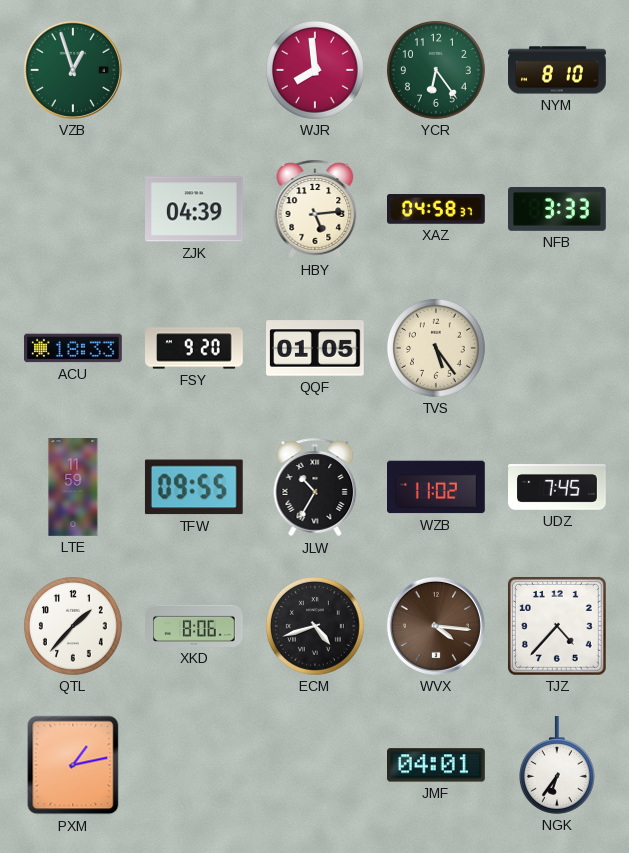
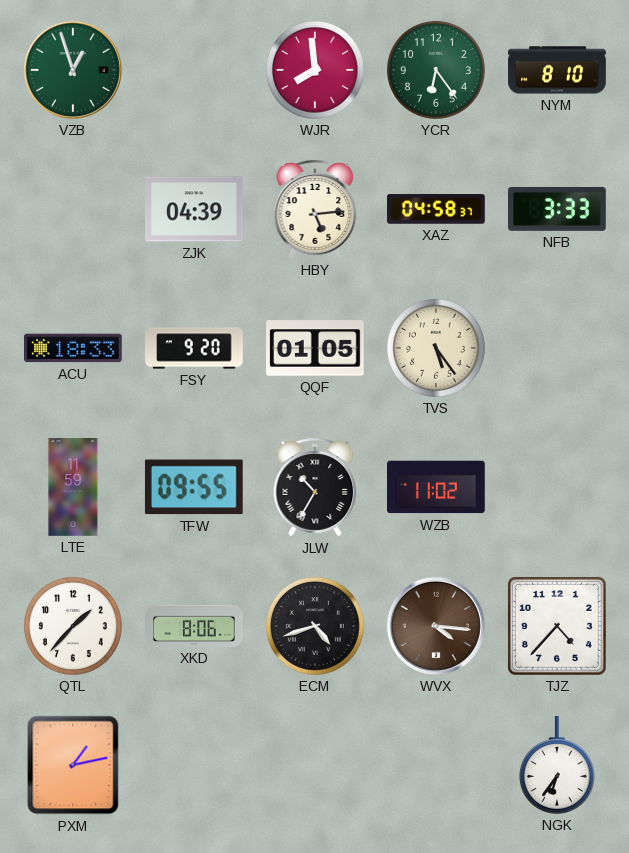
UDZ: 7:45 -> none (558, 488)
JMF: 04:01 -> none (437, 765)
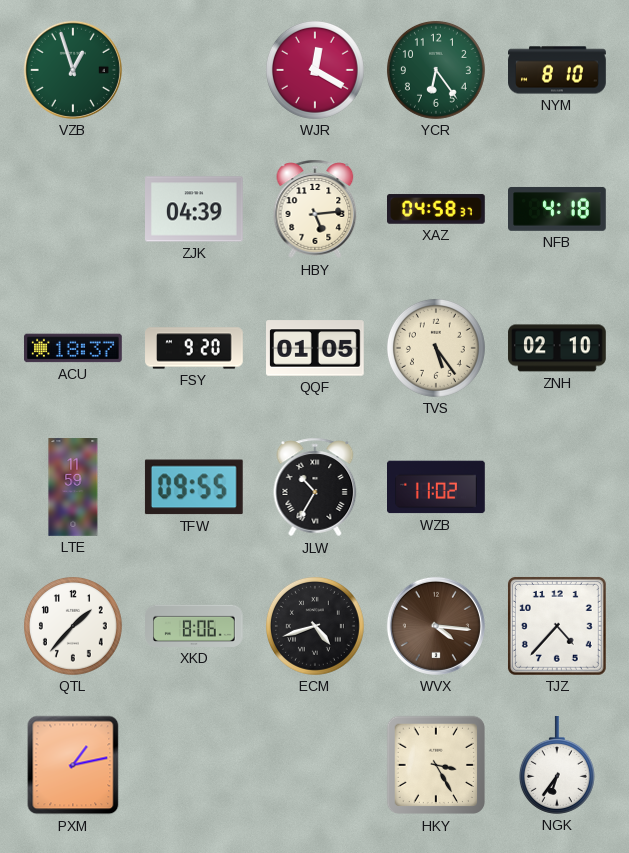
WJR: 7:59 -> 12:20 (315, 70)
NFB: 3:33 -> 4:18 (558, 209)
ACU: 18:33 -> 18:37 (74, 348)
ZNH: none -> 02:10 (557, 348)
HKY: none -> 3:25 (436, 765)
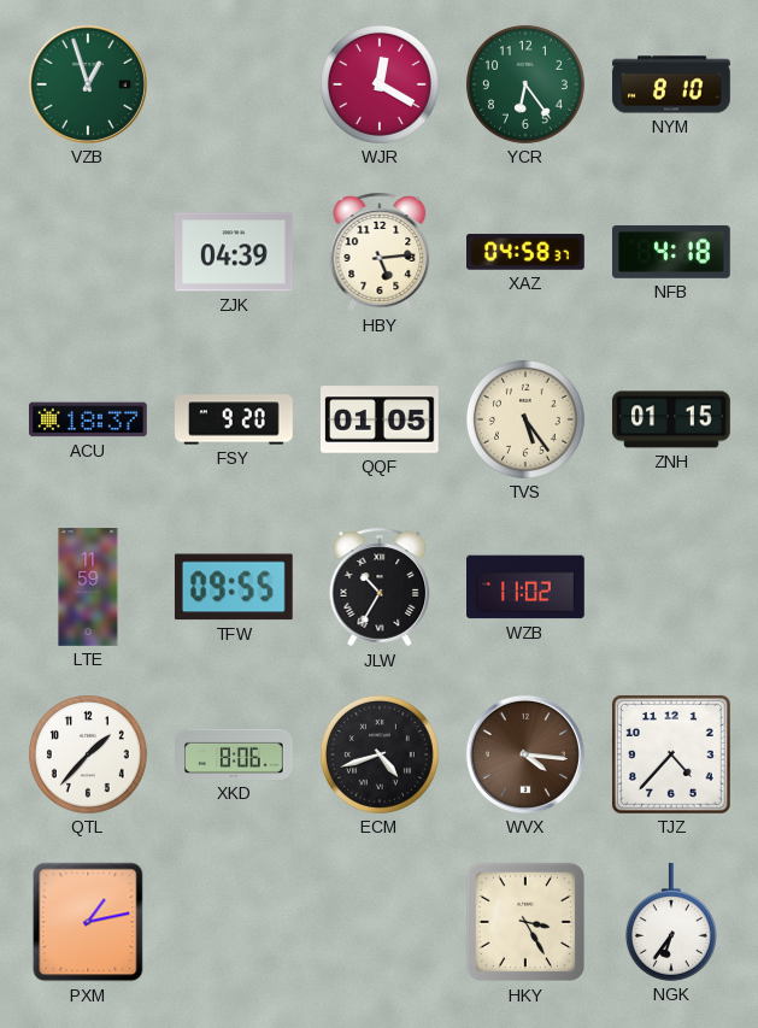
ZNH: 02:10 -> 01:15 (671, 419)
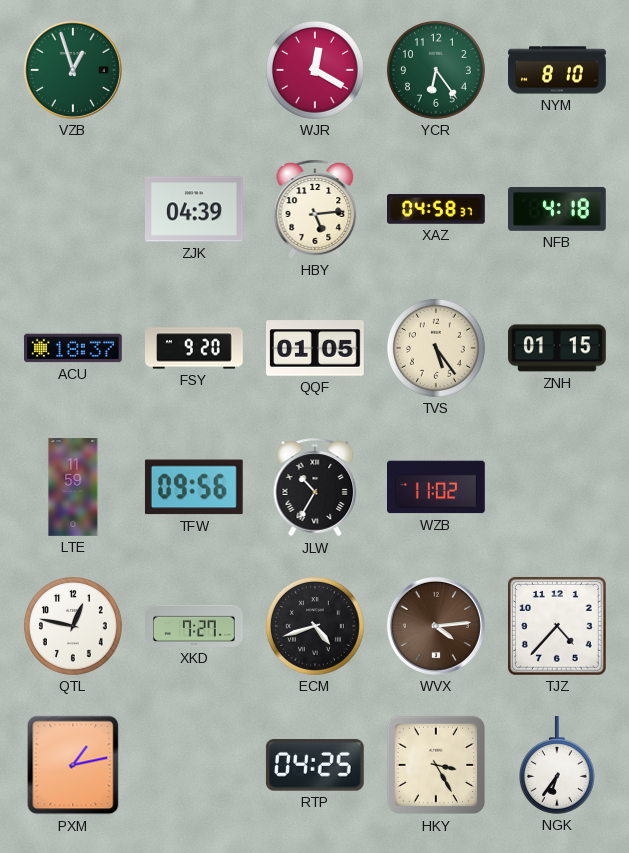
TFW: 09:55 -> 09:56 (194, 487)
QTL: 1:37 -> 12:47 (73, 626)
XKD: 8:06 -> 7:27 (194, 626)
WVX: 4:16 -> 4:14 (436, 626)
RTP: none -> 04:25 (315, 765)
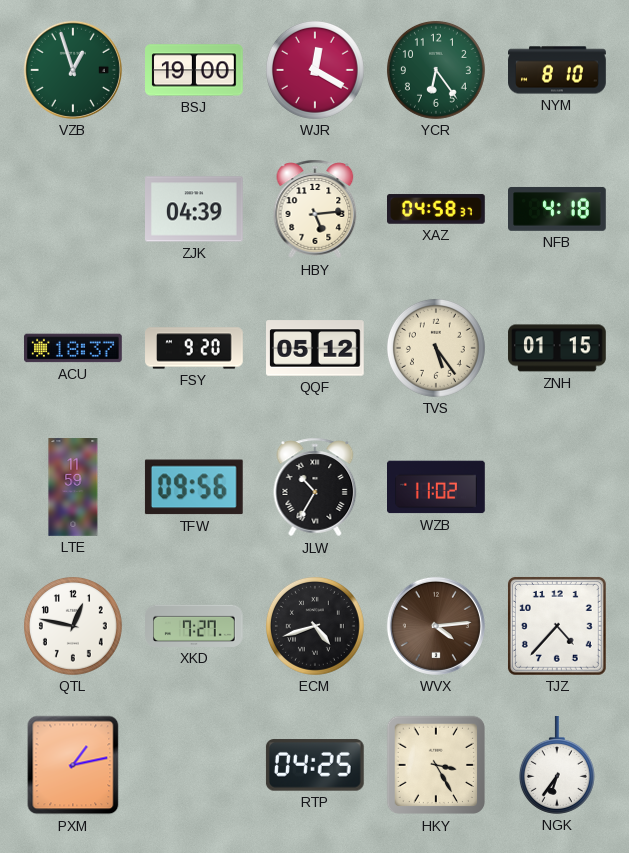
BSJ: none -> 19:00 (194, 70)
QQF: 01:05 -> 05:12 (316, 348)
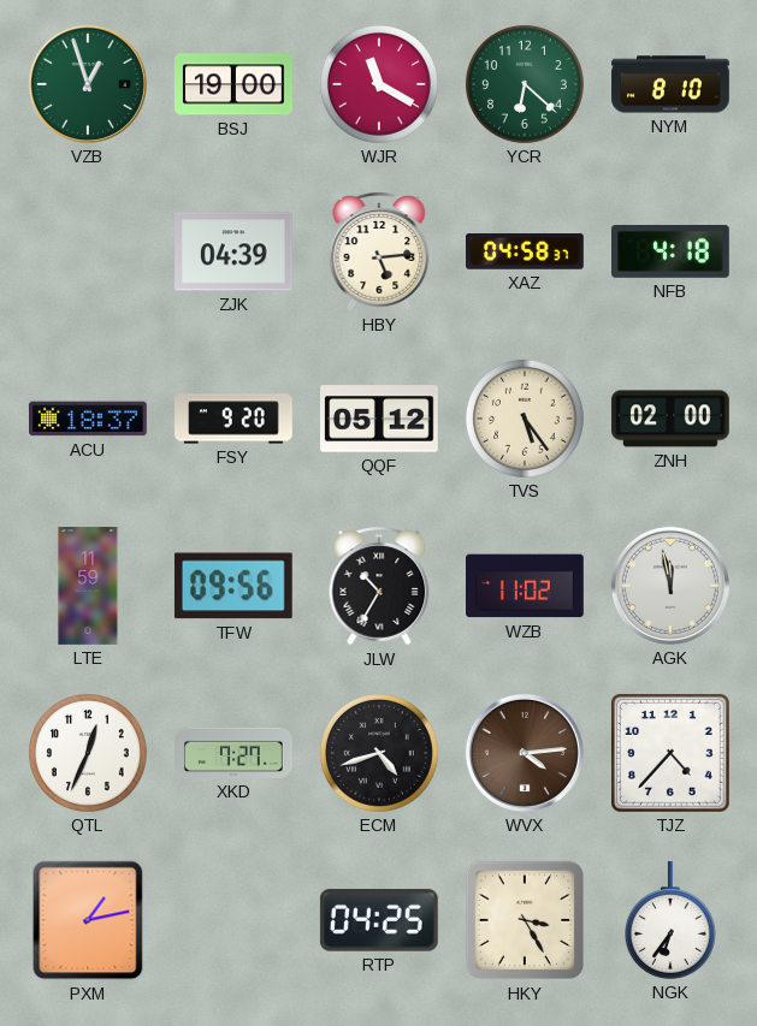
WJR: 12:20 -> 11:20 (379, 84)
YCR: 6:24 -> 6:22 (525, 84)
ZNH: 01:15 -> 02:00 (670, 419)
AGK: none -> 11:58 (670, 586)
QTL: 12:47 -> 12:34 (88, 753)
